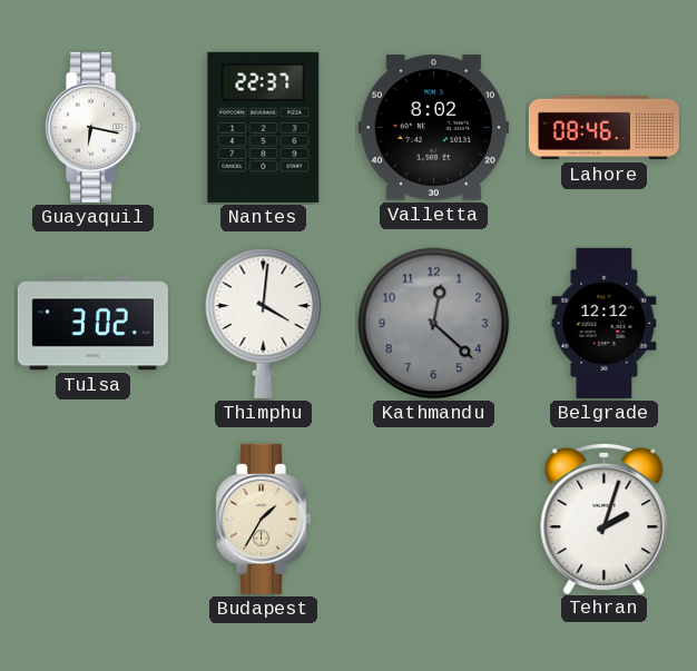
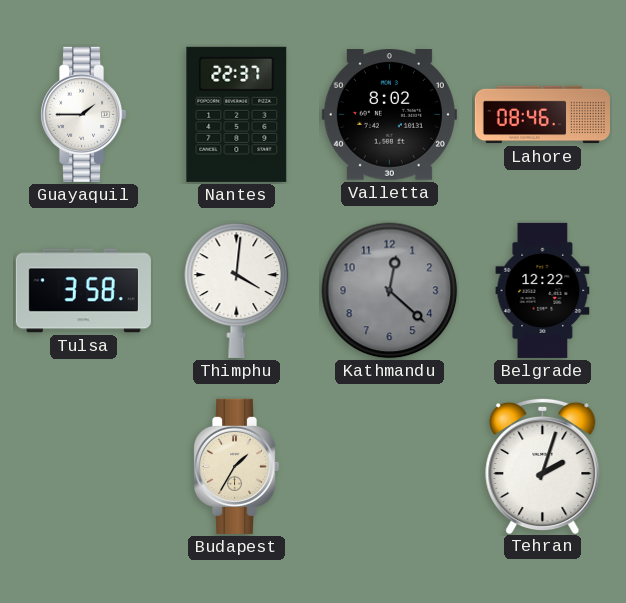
Guayaquil: 6:17 -> 1:45 (84, 114)
Tulsa: 3:02 -> 3:58 (83, 291)
Belgrade: 12:12 -> 12:22 (543, 290)
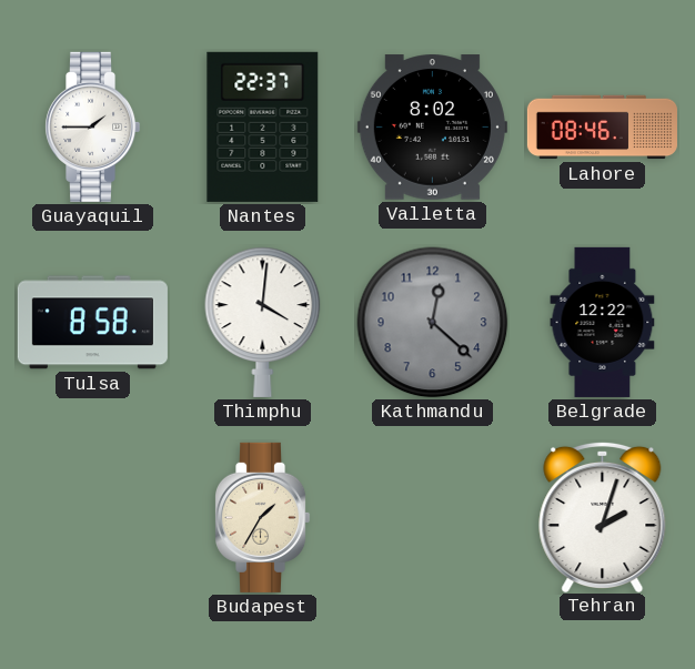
Tulsa: 3:58 -> 8:58 (92, 323)
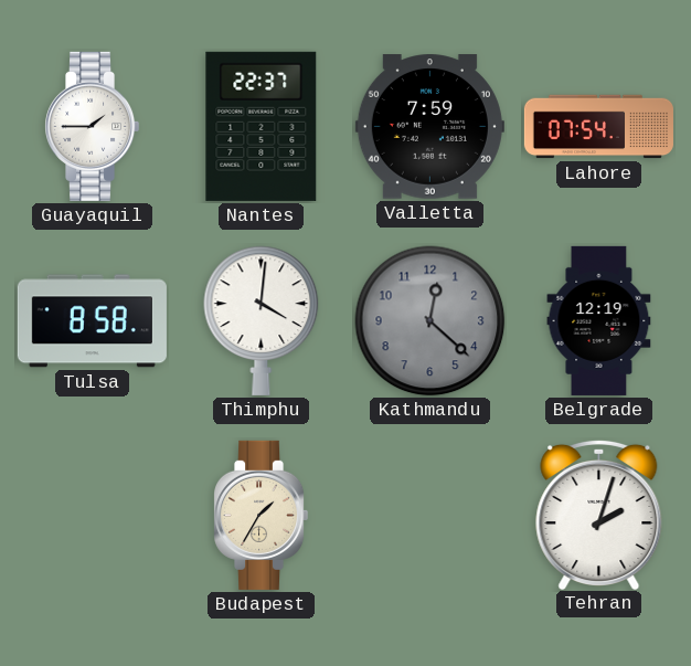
Valletta: 8:02 -> 7:59 (429, 127)
Lahore: 08:46 -> 07:54 (598, 127)
Belgrade: 12:22 -> 12:19 (599, 320)
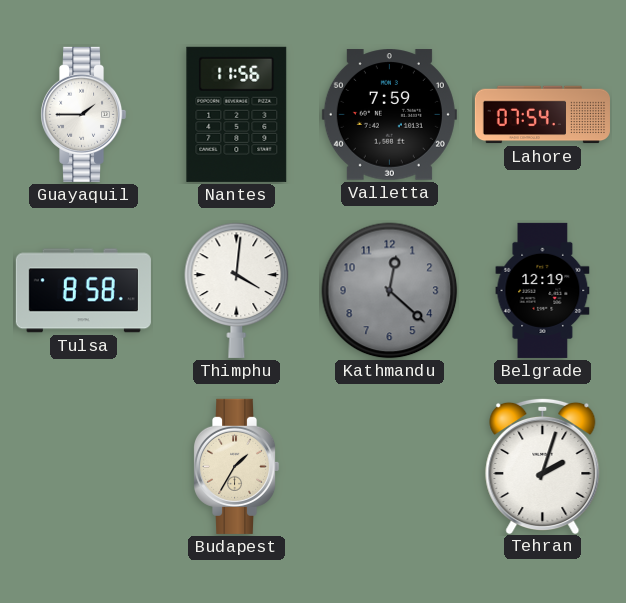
Nantes: 22:37 -> 11:56 (237, 114)
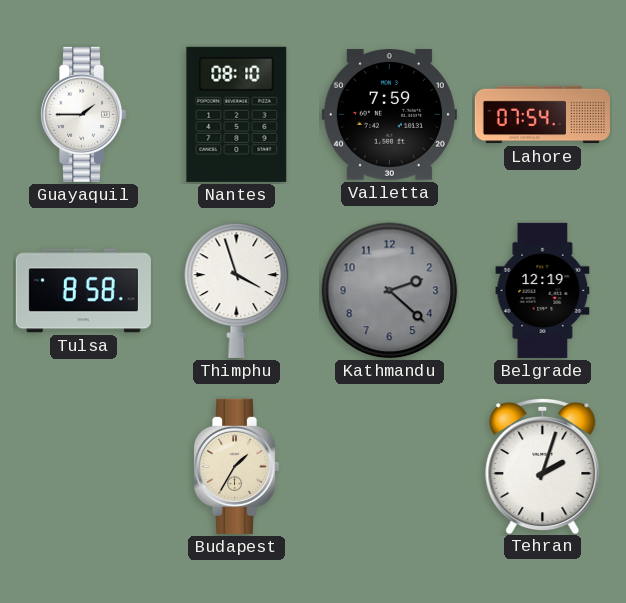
Nantes: 11:56 -> 08:10 (237, 114)
Thimphu: 4:01 -> 3:57 (237, 290)
Kathmandu: 12:22 -> 2:22 (390, 291)
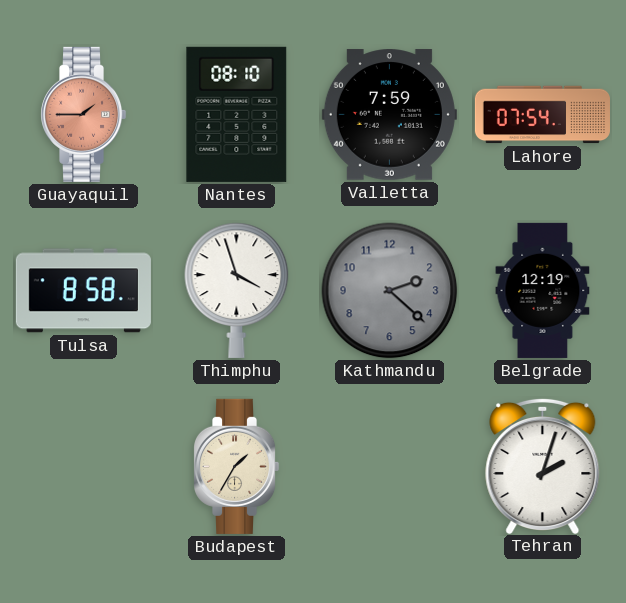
Guayaquil dial: white -> salmon (84, 114)
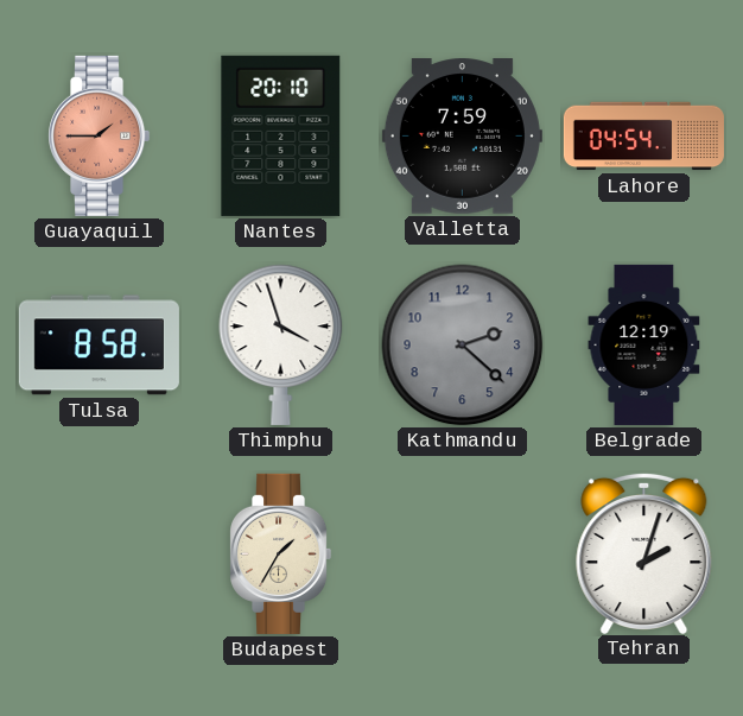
Nantes: 08:10 -> 20:10 (281, 135)
Lahore: 07:54 -> 04:54 (643, 137)
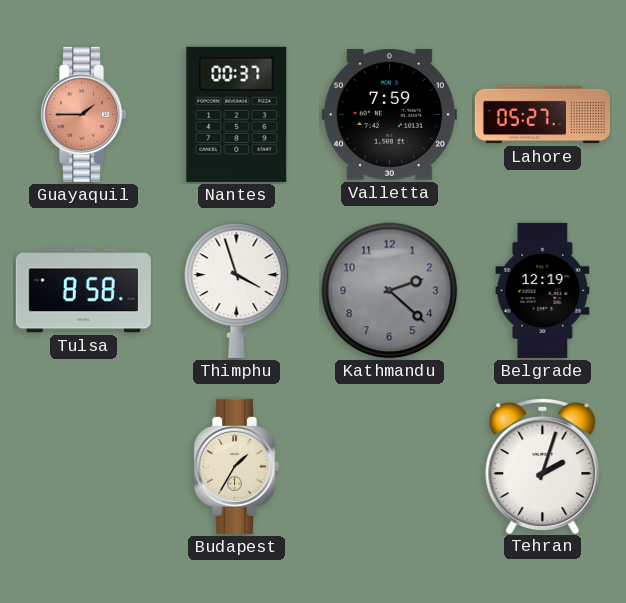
Nantes: 20:10 -> 00:37 (237, 114)
Lahore: 04:54 -> 05:27 (542, 115)
